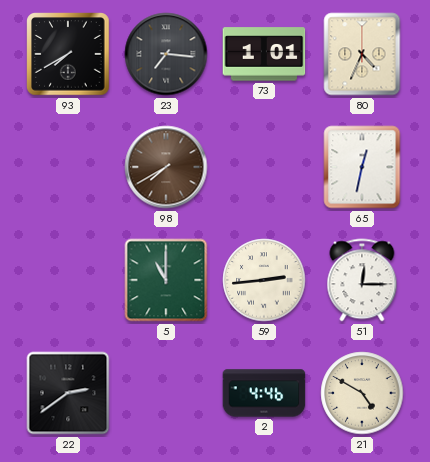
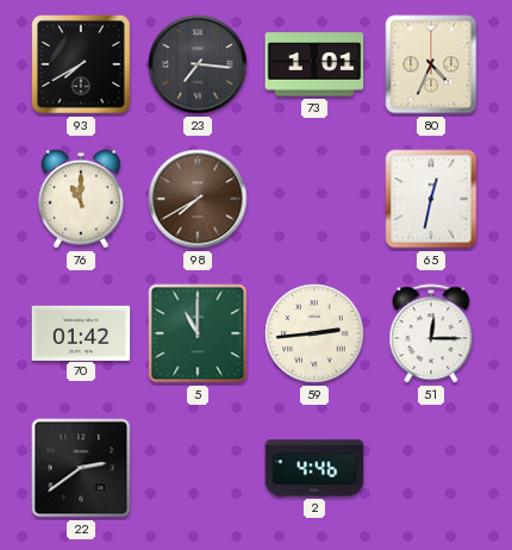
76: none -> 11:00 (81, 199)
70: none -> 01:42 (81, 332)
21: 4:50 -> none (362, 393)
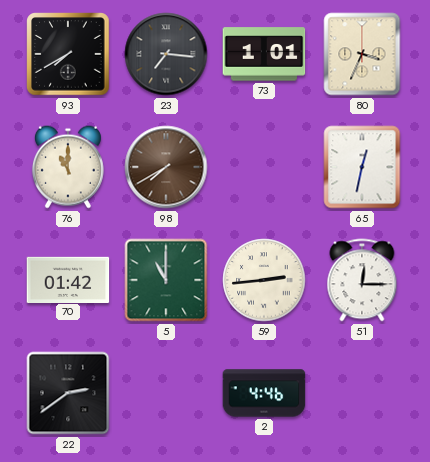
80: 4:34 -> 3:34 (362, 54)
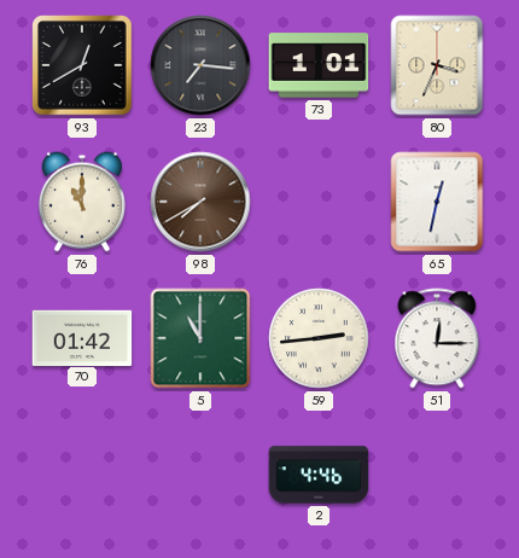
93: 7:40 -> 12:40 (82, 65)
22: 2:39 -> none (68, 393)
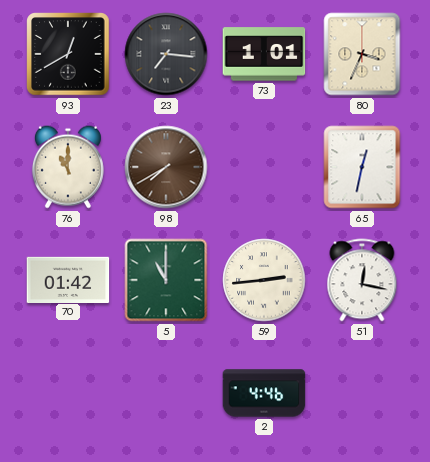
51: 12:15 -> 12:17 (362, 280)
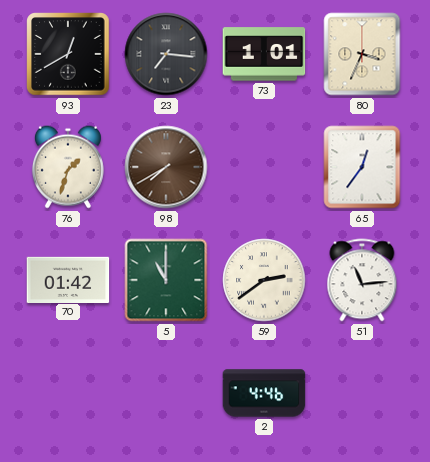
76: 11:00 -> 1:33 (68, 167)
65: 12:32 -> 12:36 (362, 167)
59: 2:44 -> 2:39 (264, 280)
51: 12:17 -> 11:14 (362, 280)
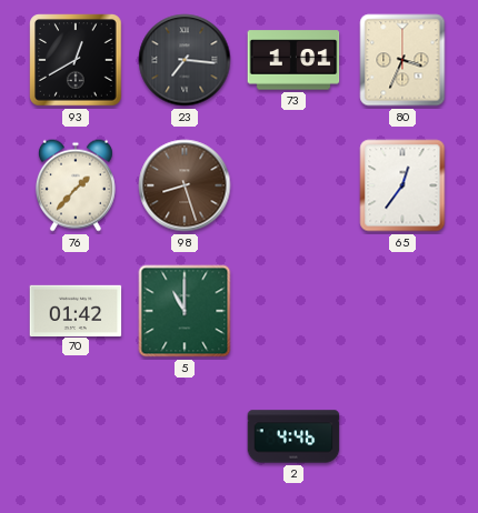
76: 1:33 -> 1:37 (76, 185)
98: 7:40 -> 8:27 (185, 185)
59: 2:39 -> none (264, 280)
51: 11:14 -> none (362, 280)
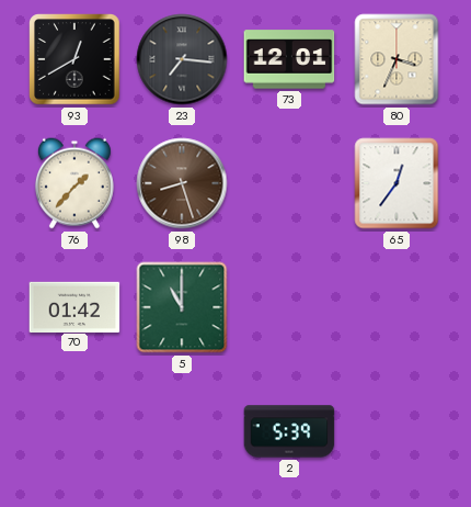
73: 1:01 -> 12:01 (289, 59)
2: 4:46 -> 5:39 (289, 431)
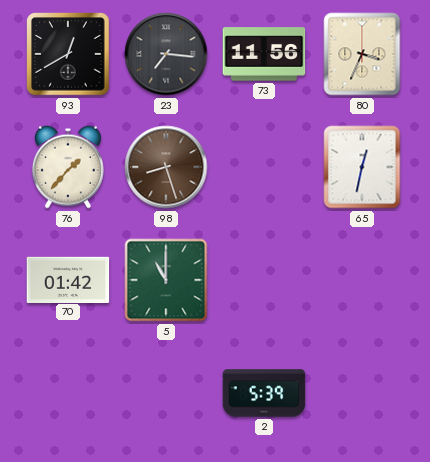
73: 12:01 -> 11:56 (264, 54)
65: 12:36 -> 12:32 (362, 167)
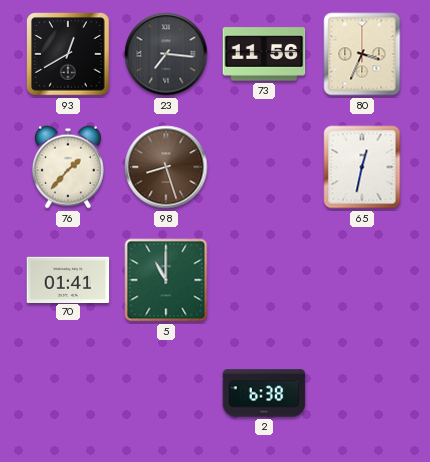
70: 01:42 -> 01:41 (68, 279)
2: 5:39 -> 6:38 (264, 393)
